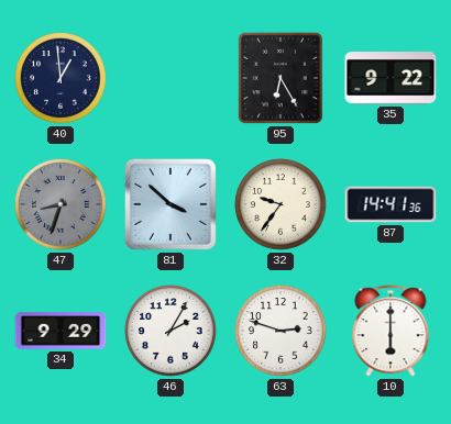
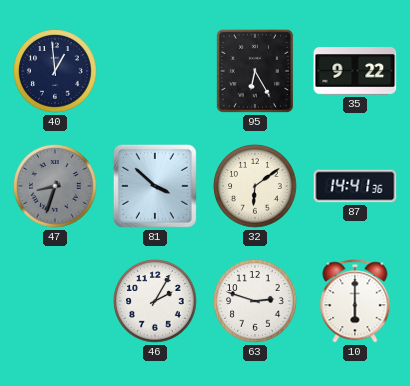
32: 9:36 -> 6:09 (255, 186)
34: 9:29 -> none (61, 331)
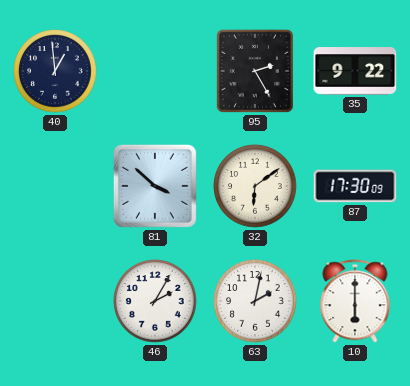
95: 6:25 -> 2:25 (255, 71)
47: 8:33 -> none (55, 186)
87: 14:41 -> 17:30 (355, 186)
63: 2:48 -> 2:02 (255, 301)
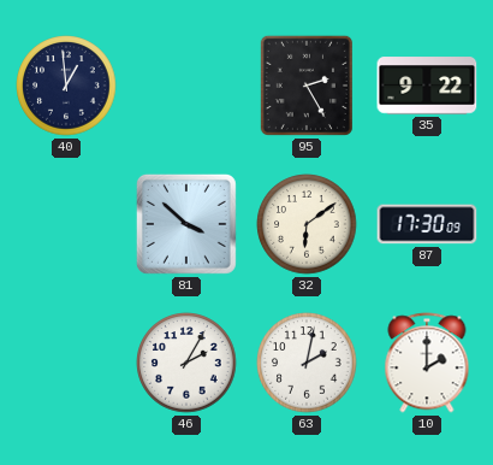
10: 6:00 -> 2:00 (427, 363)
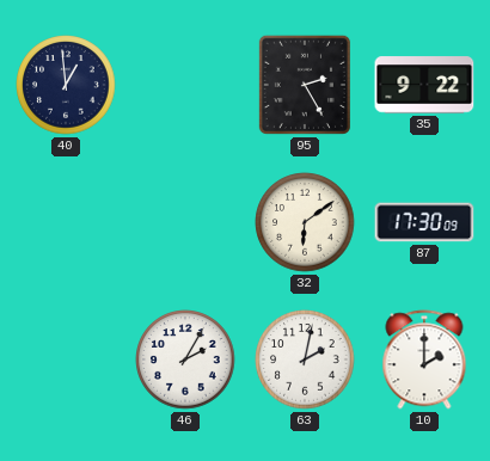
81: 3:52 -> none (186, 224)
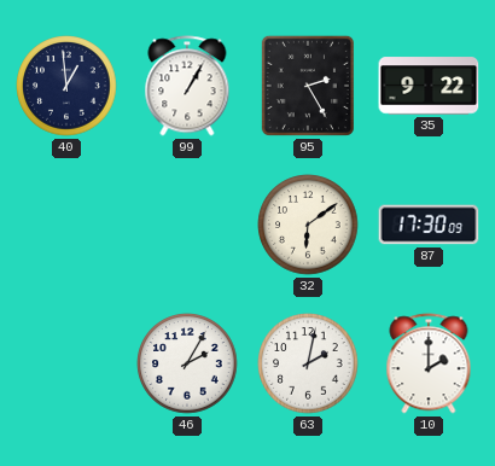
99: none -> 1:05 (187, 86)
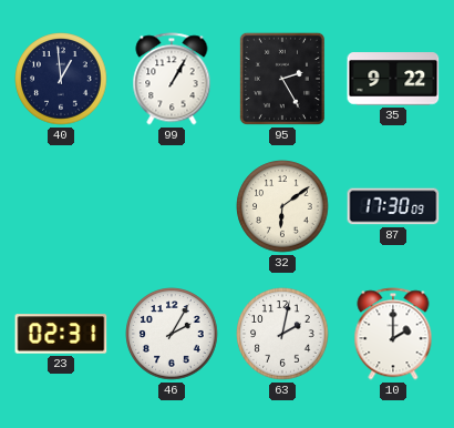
23: none -> 02:31 (61, 334)
